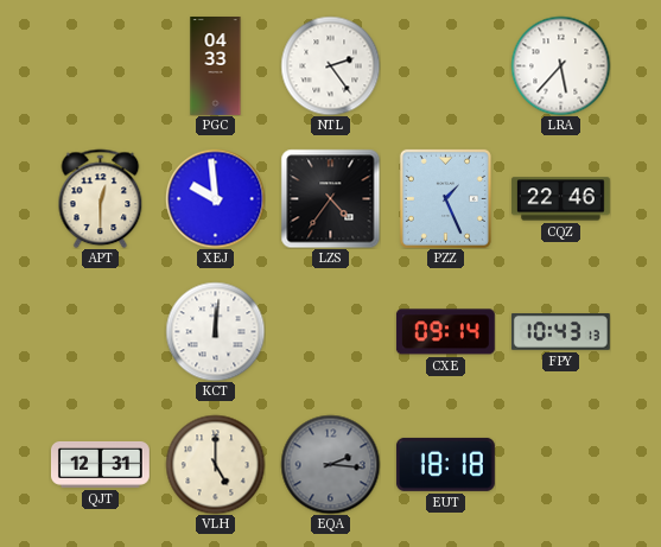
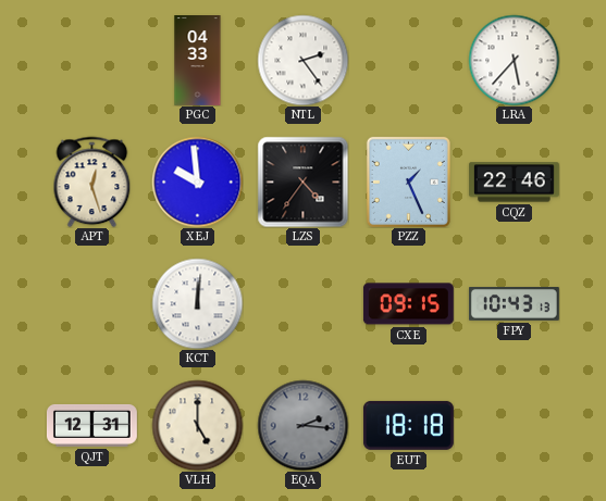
APT: 12:30 -> 12:27 (92, 181)
CXE: 09:14 -> 09:15 (408, 304)
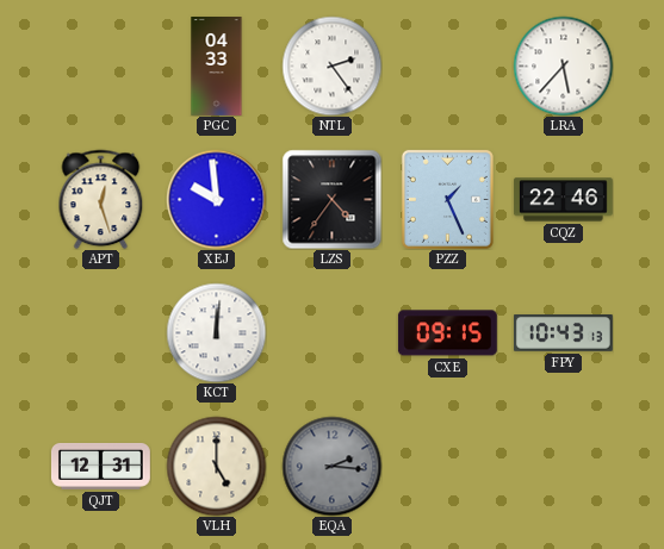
EUT: 18:18 -> none (408, 425)
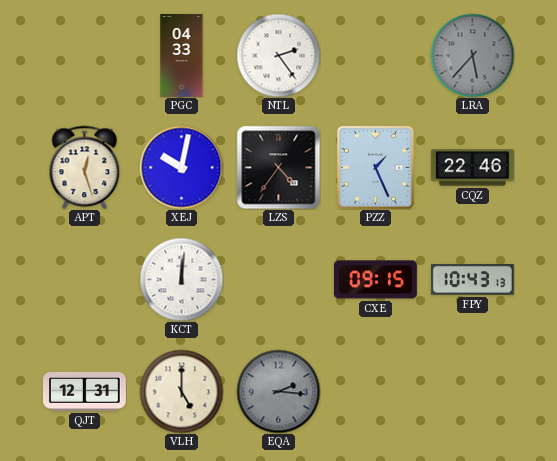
LRA dial: white -> grey (472, 55)
XEJ: 9:59 -> 10:02 (181, 167)
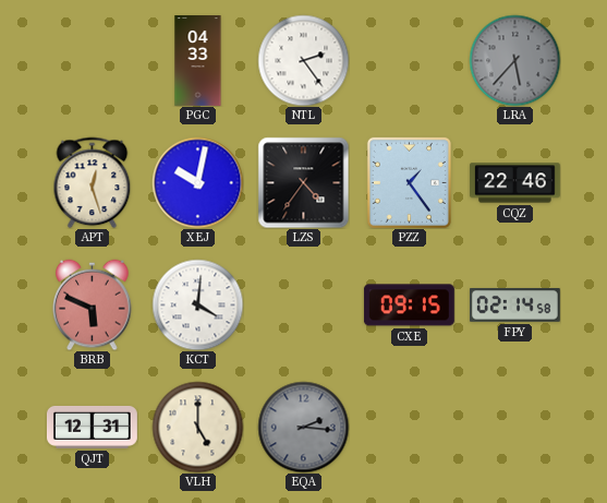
PZZ: 1:26 -> 1:24 (409, 182)
BRB: none -> 5:49 (93, 304)
KCT: 12:01 -> 4:01 (197, 304)
FPY: 10:43 -> 02:14 (514, 306)
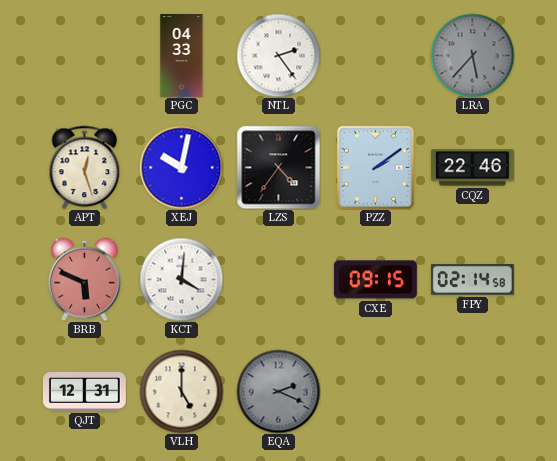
PZZ: 1:24 -> 2:09 (375, 167)
EQA: 2:16 -> 2:19 (278, 391)
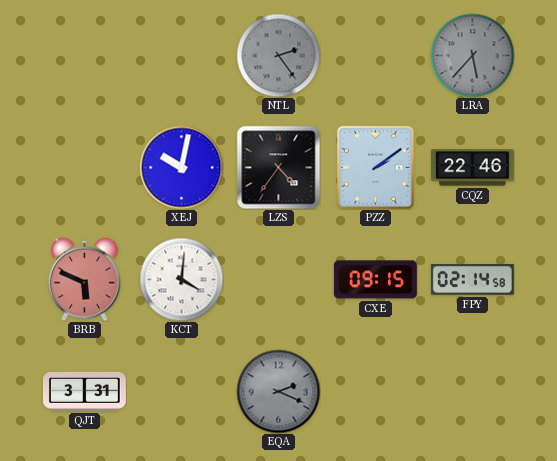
PGC: 04:33 -> none (182, 56)
NTL dial: white -> grey (278, 55)
APT: 12:27 -> none (85, 167)
QJT: 12:31 -> 3:31 (84, 391)
VLH: 5:00 -> none (181, 391)
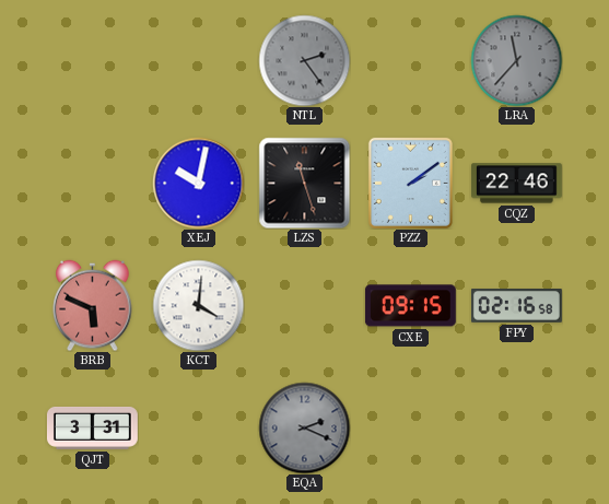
LRA: 5:37 -> 11:37 (516, 60)
LZS: 4:36 -> 11:27 (304, 183)
FPY: 02:14 -> 02:16 (516, 306)
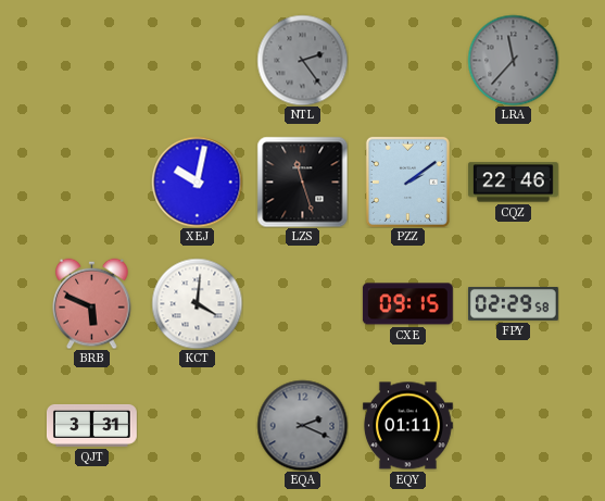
FPY: 02:16 -> 02:29 (513, 304)
EQY: none -> 01:11 (407, 426)
